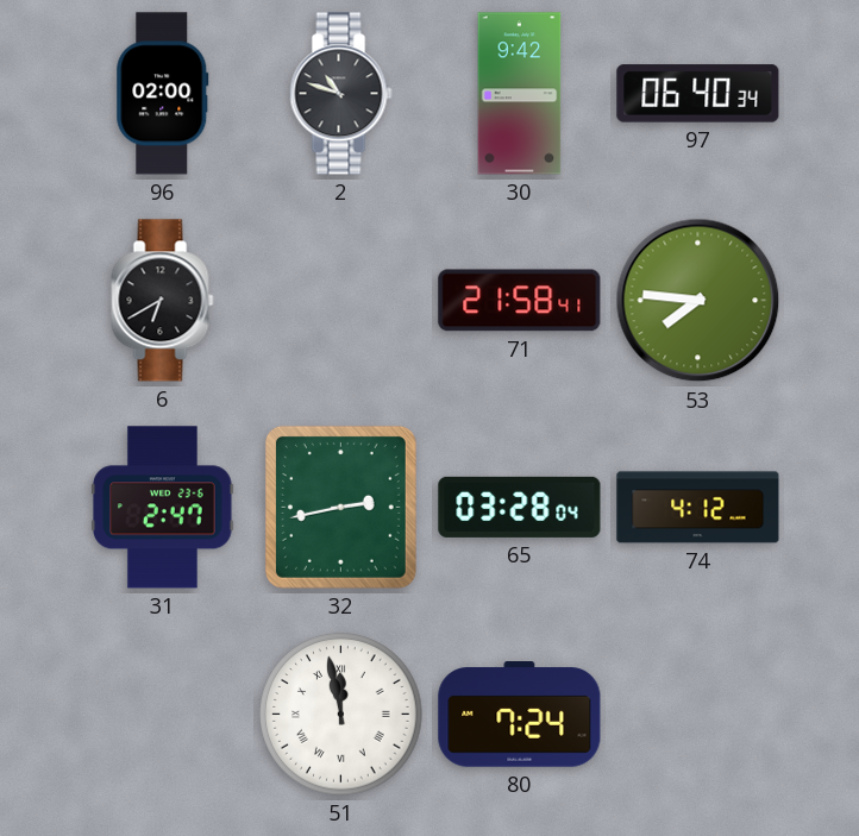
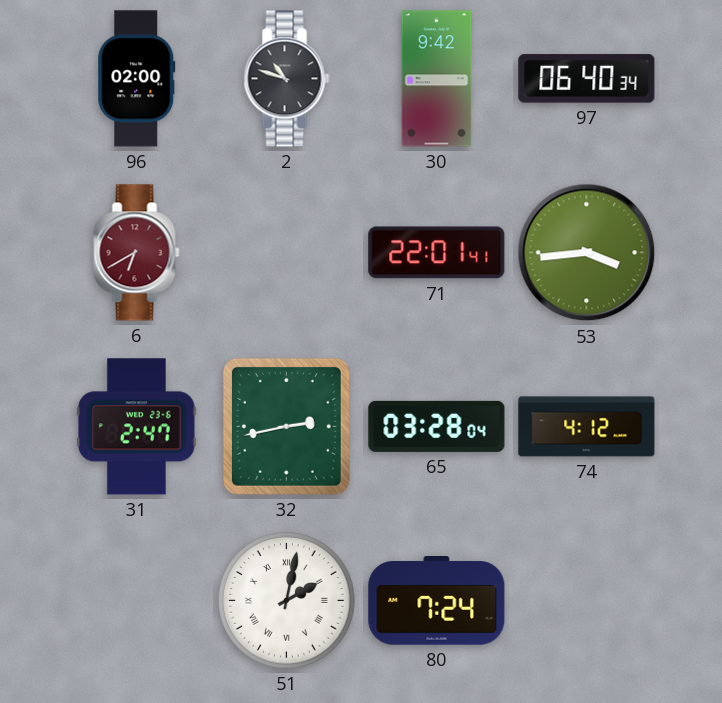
6 dial: black -> burgundy (137, 253)
71: 21:58 -> 22:01 (437, 253)
53: 7:46 -> 3:44 (587, 253)
51: 11:58 -> 2:02 (287, 601)
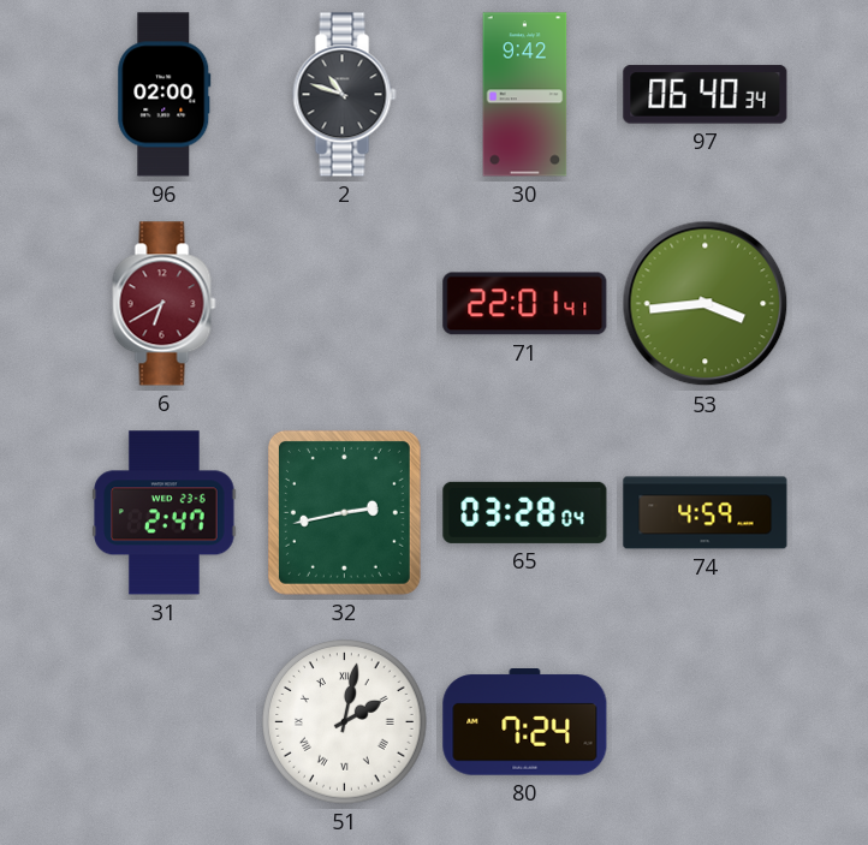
74: 4:12 -> 4:59 (706, 513)
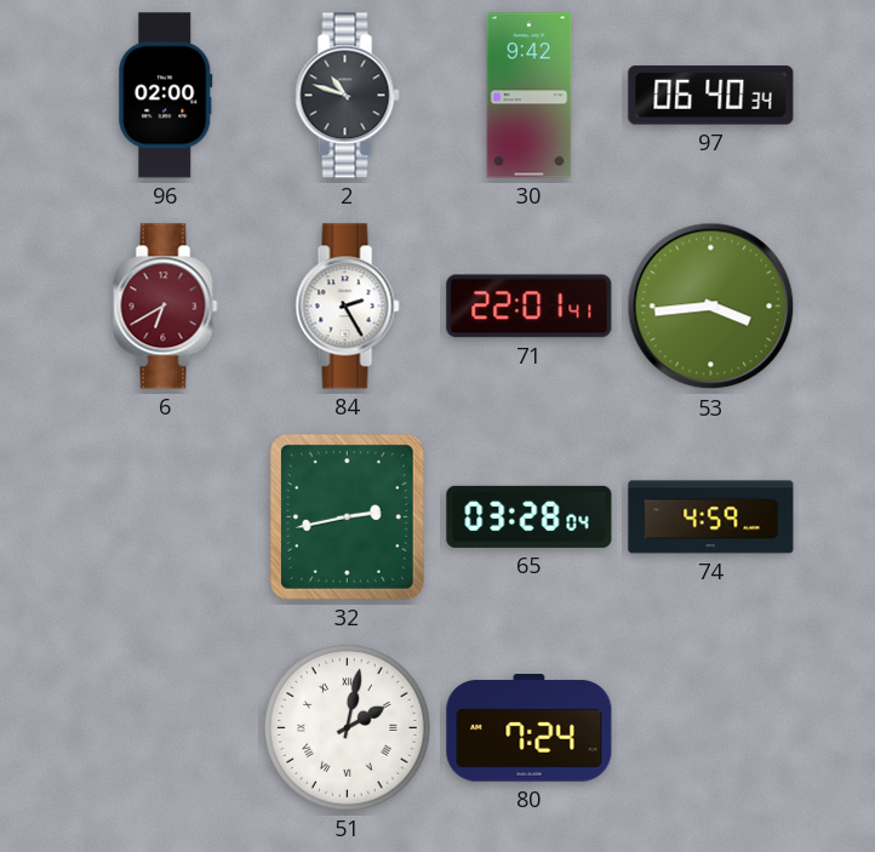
84: none -> 2:25 (348, 307)
31: 2:47 -> none (165, 513)
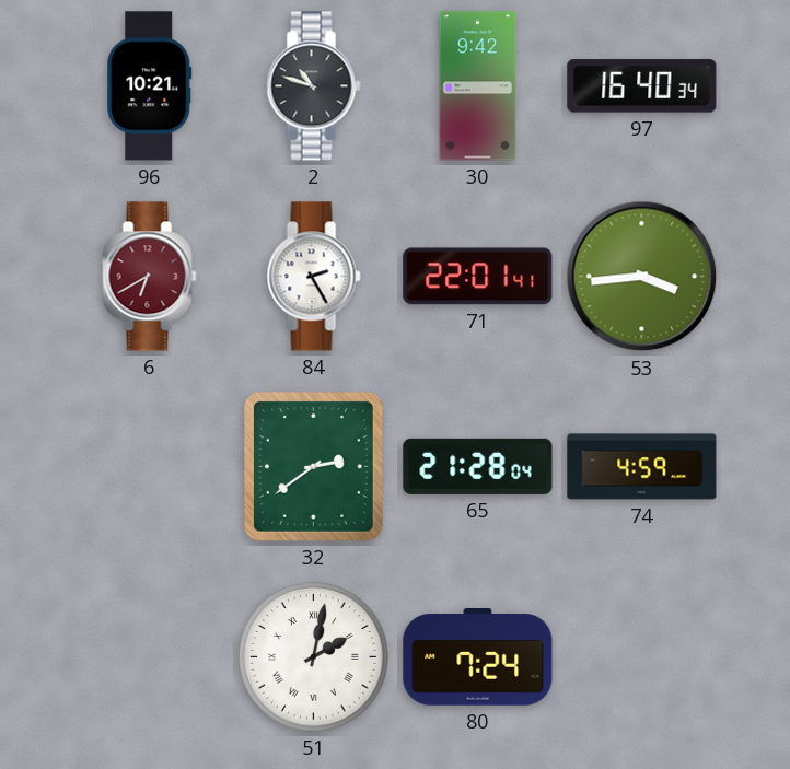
96: 02:00 -> 10:21 (150, 86)
97: 06:40 -> 16:40 (642, 86)
32: 2:43 -> 2:39 (313, 466)
65: 03:28 -> 21:28 (478, 466)
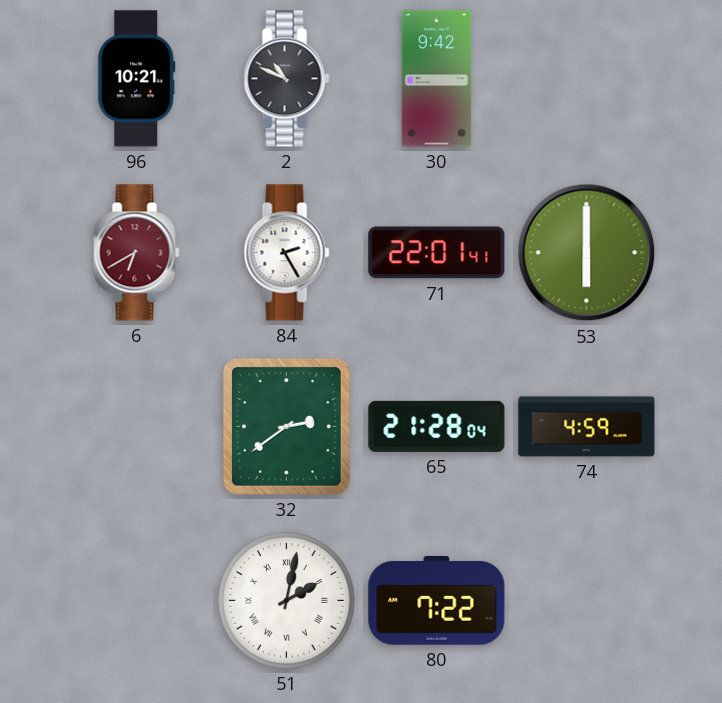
2: 10:48 -> 10:49 (287, 79)
97: 16:40 -> none (642, 86)
53: 3:44 -> 6:00 (587, 253)
80: 7:24 -> 7:22 (437, 601)
